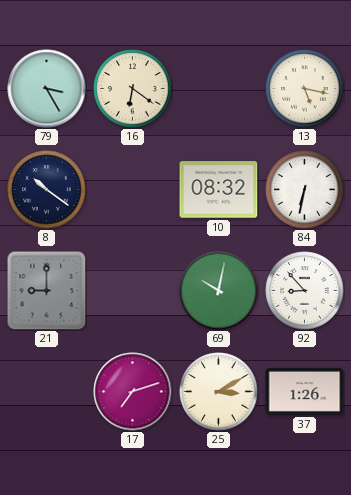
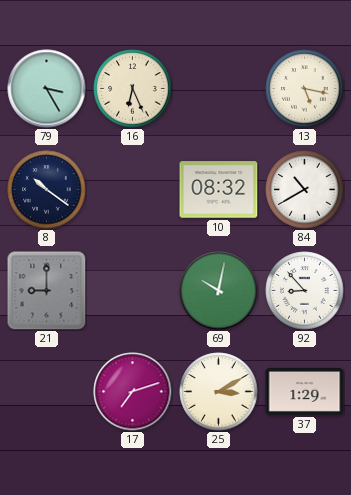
16: 6:21 -> 6:26 (133, 89)
84: 6:32 -> 10:40 (305, 190)
37: 1:26 -> 1:29 (305, 391)
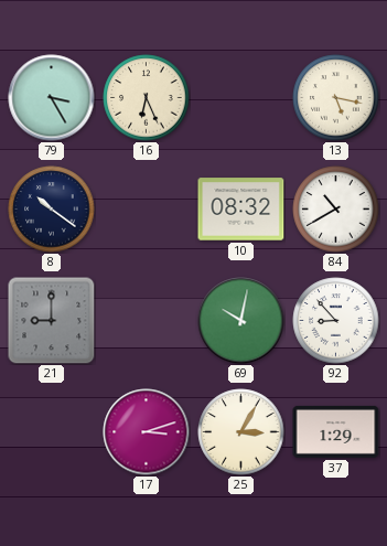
17: 7:12 -> 3:12 (147, 432)
25: 3:10 -> 3:05 (241, 432)
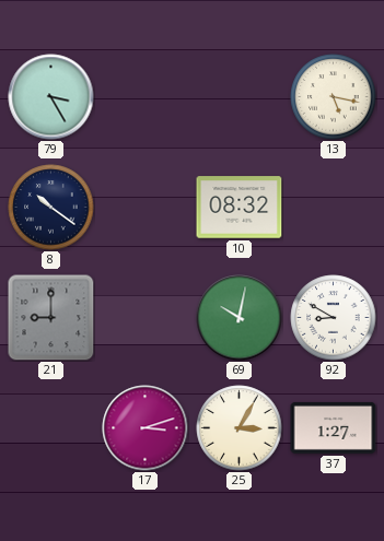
16: 6:26 -> none (147, 98)
84: 10:40 -> none (336, 210)
92: 8:53 -> 8:50 (334, 318)
37: 1:29 -> 1:27 (334, 427)
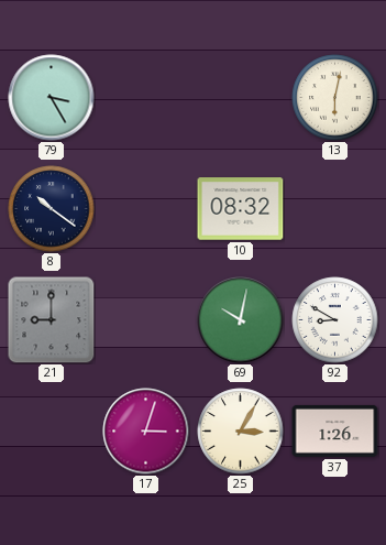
13: 5:17 -> 6:02 (335, 98)
17: 3:12 -> 3:03 (146, 432)
37: 1:27 -> 1:26 (335, 430)
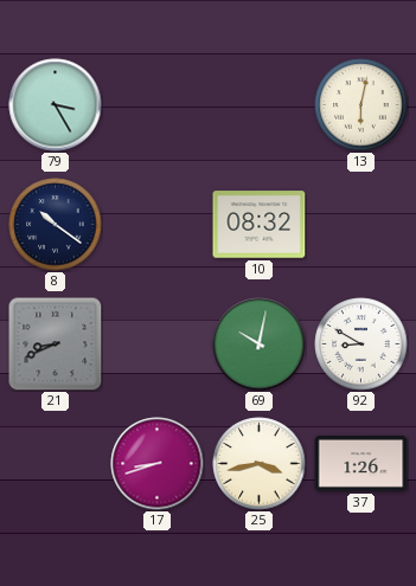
21: 9:00 -> 8:41 (56, 344)
17: 3:03 -> 8:42 (158, 464)
25: 3:05 -> 3:43 (260, 464)
